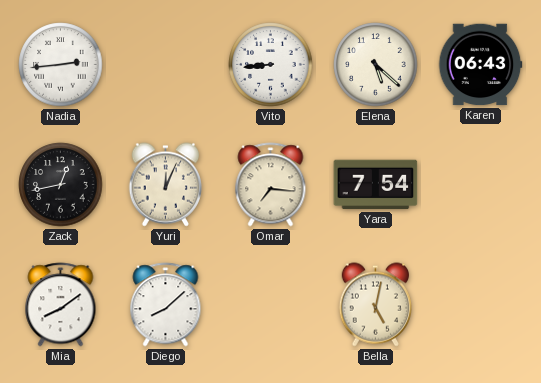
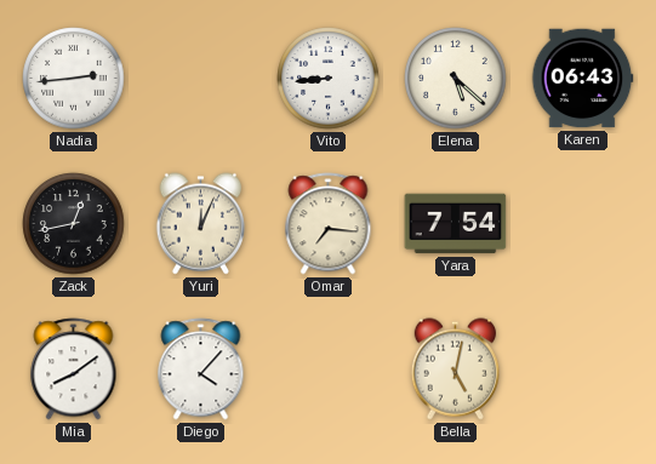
Diego: 8:08 -> 4:07 (201, 370)
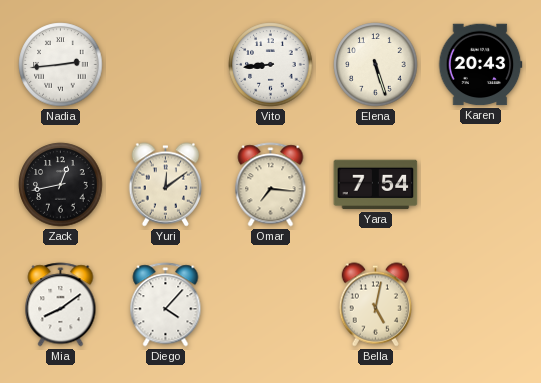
Elena: 5:22 -> 5:27 (376, 65)
Karen: 06:43 -> 20:43 (480, 65)
Yuri: 12:04 -> 12:09 (165, 185)
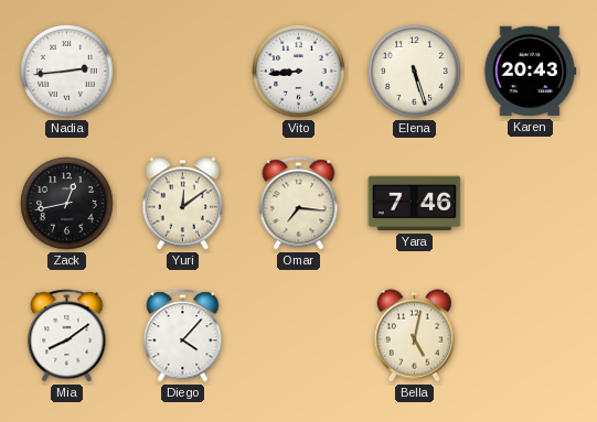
Yara: 7:54 -> 7:46 (415, 204)
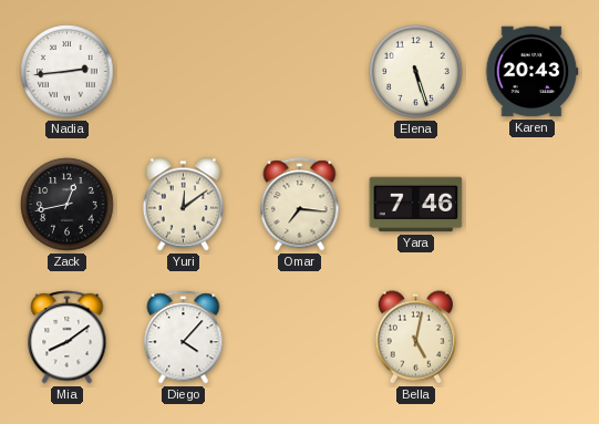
Vito: 8:44 -> none (299, 72)
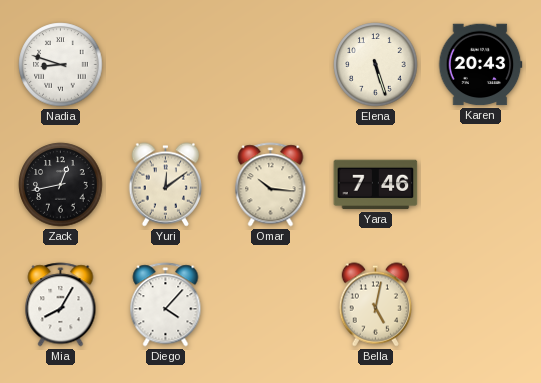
Nadia: 2:44 -> 8:48 (61, 65)
Omar: 7:16 -> 10:16 (271, 185)
Mia: 8:09 -> 8:05 (61, 305)
